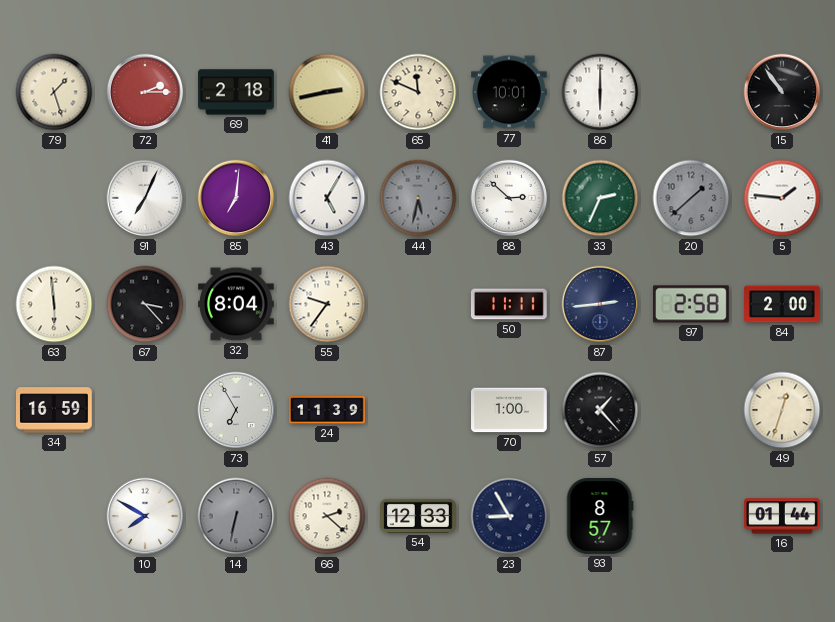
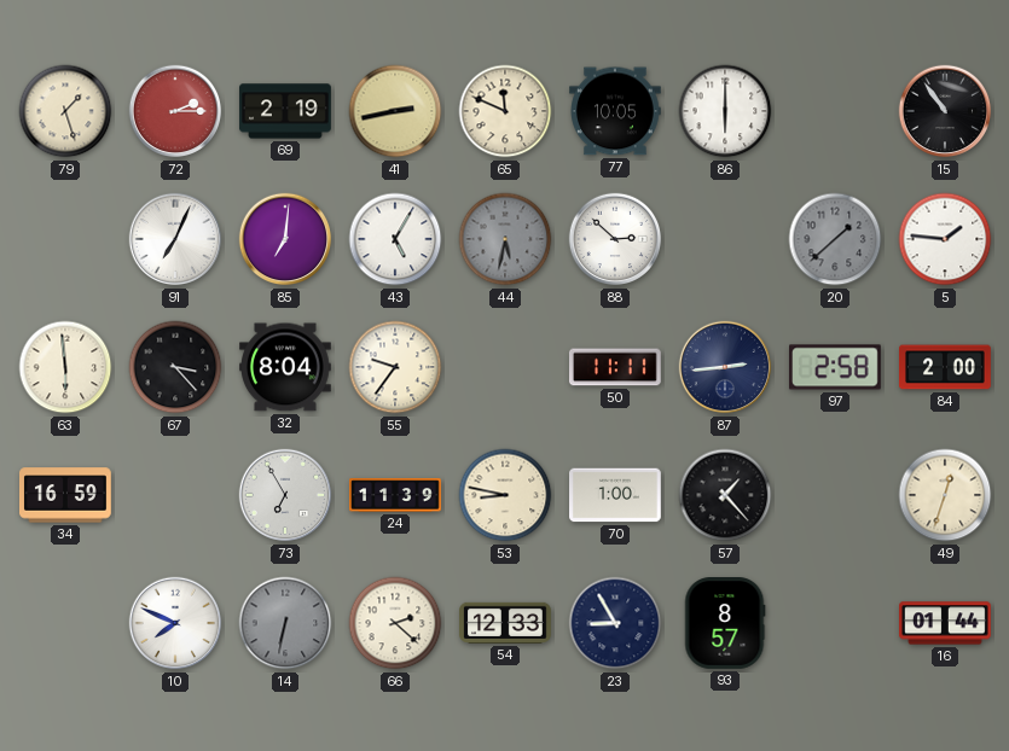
69: 2:18 -> 2:19 (285, 111)
77: 10:01 -> 10:05 (616, 111)
33: 2:34 -> none (600, 198)
53: none -> 8:47 (505, 495)
10: 7:50 -> 7:49 (175, 623)
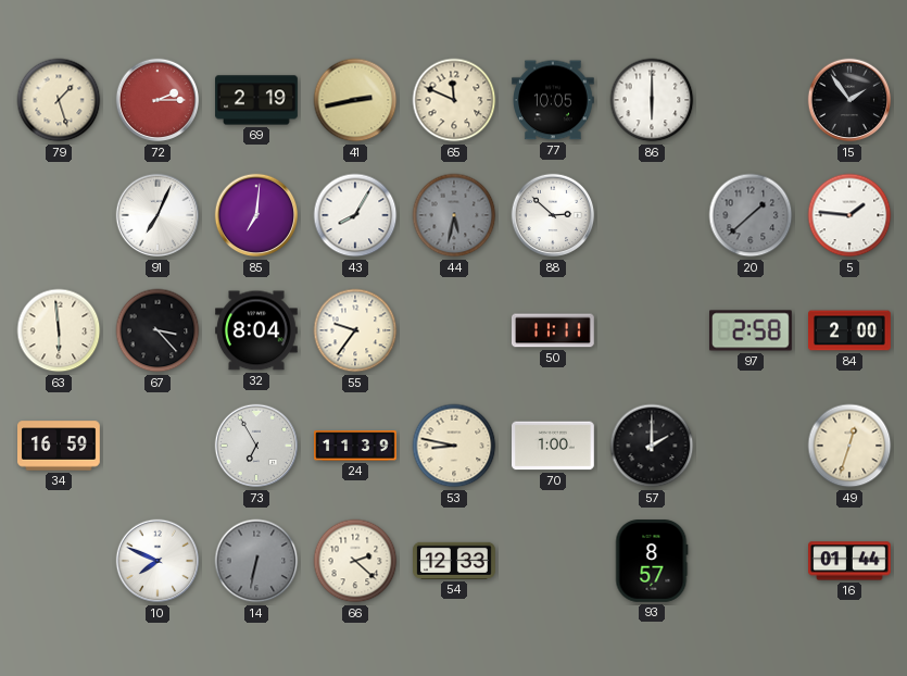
15: 10:54 -> 1:54 (849, 100)
43: 5:05 -> 8:05 (355, 215)
87: 2:44 -> none (725, 367)
57: 1:23 -> 2:00 (652, 446)
23: 8:55 -> none (615, 623)
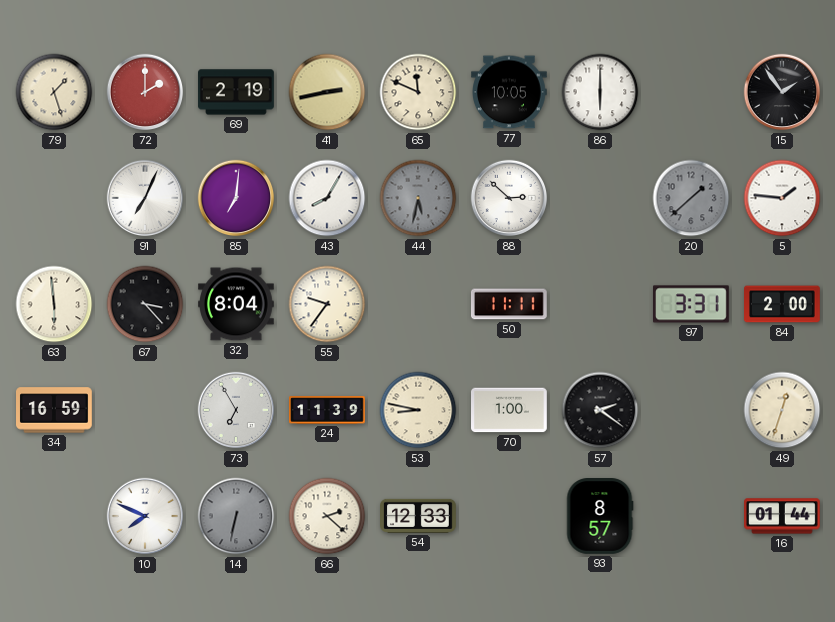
72: 2:15 -> 2:00 (145, 92)
97: 2:58 -> 3:31 (692, 304)
57: 2:00 -> 2:21 (600, 410)
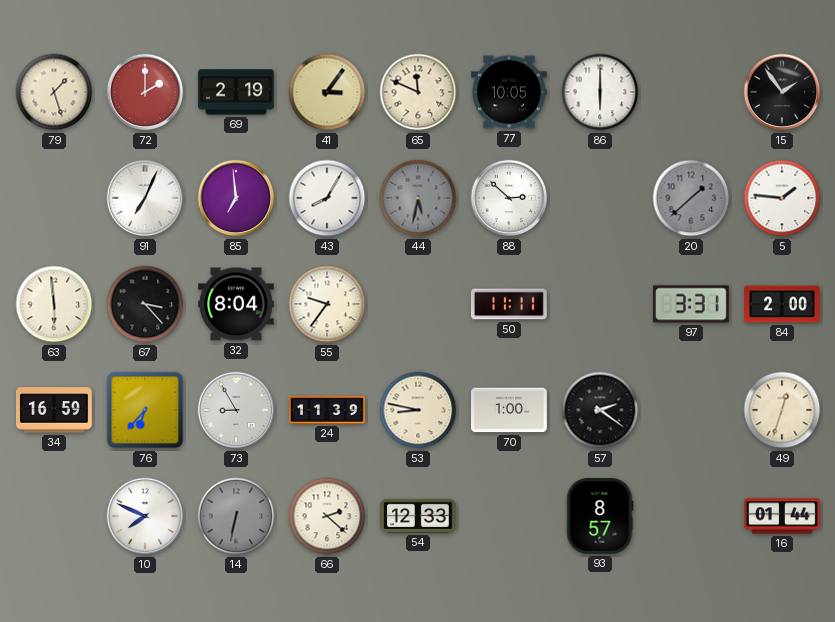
41: 2:43 -> 3:06 (327, 92)
85: 7:01 -> 6:59 (236, 198)
76: none -> 6:37 (145, 410)
73: 6:55 -> 8:55 (236, 410)
